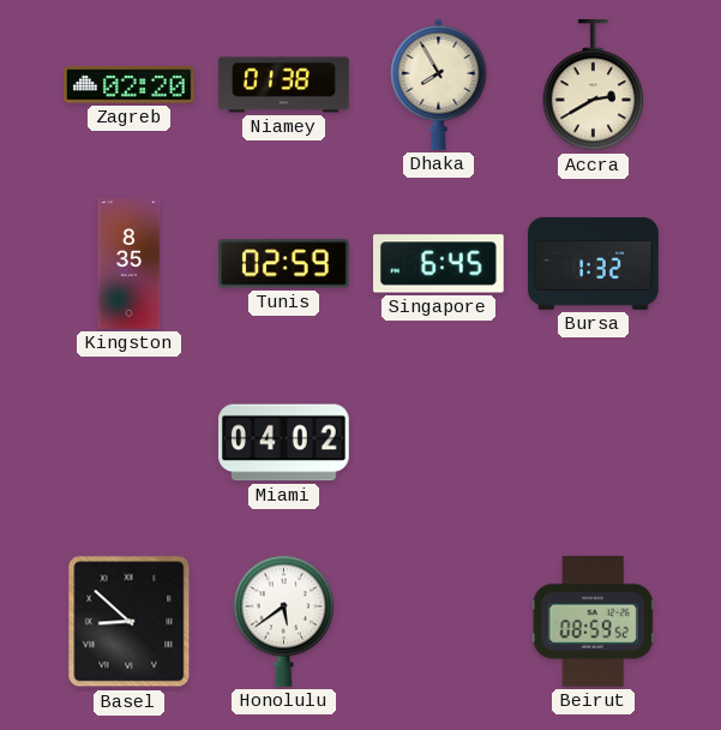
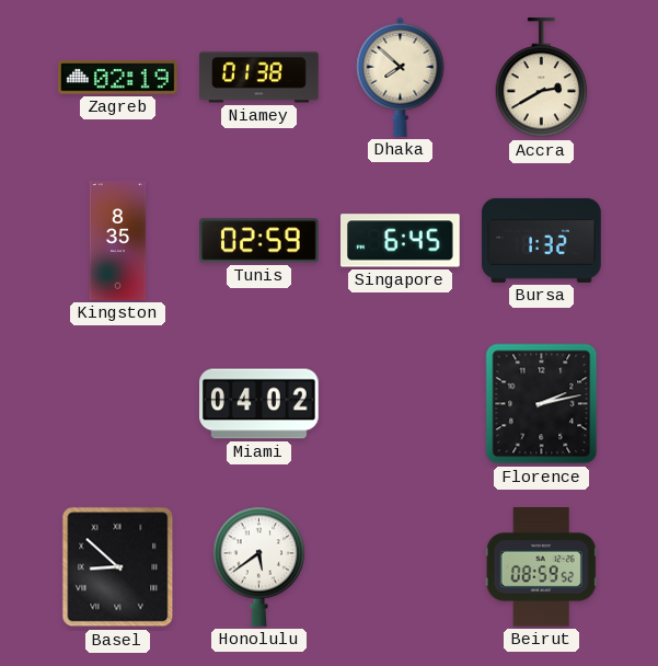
Zagreb: 02:20 -> 02:19 (118, 78)
Dhaka: 7:55 -> 7:52 (401, 77)
Florence: none -> 2:13 (542, 404)
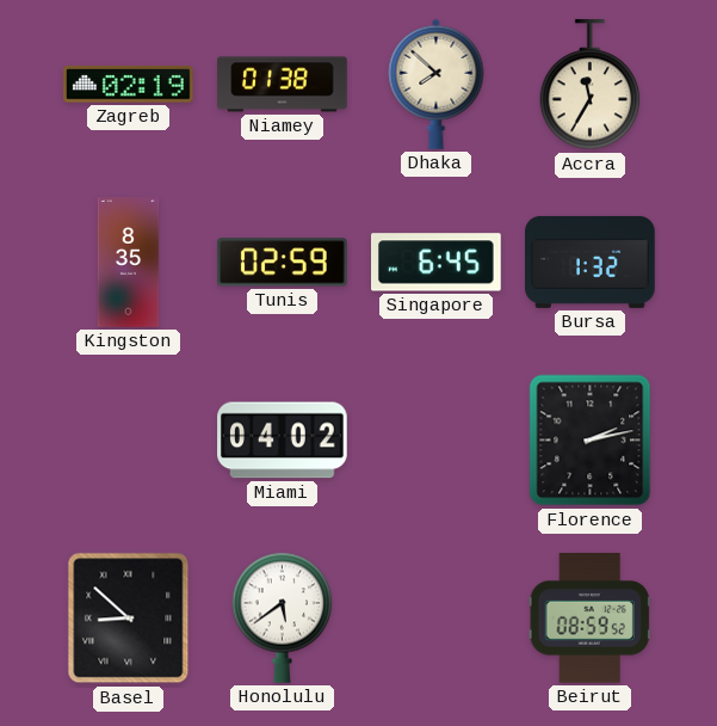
Accra: 2:40 -> 11:35 (591, 85)
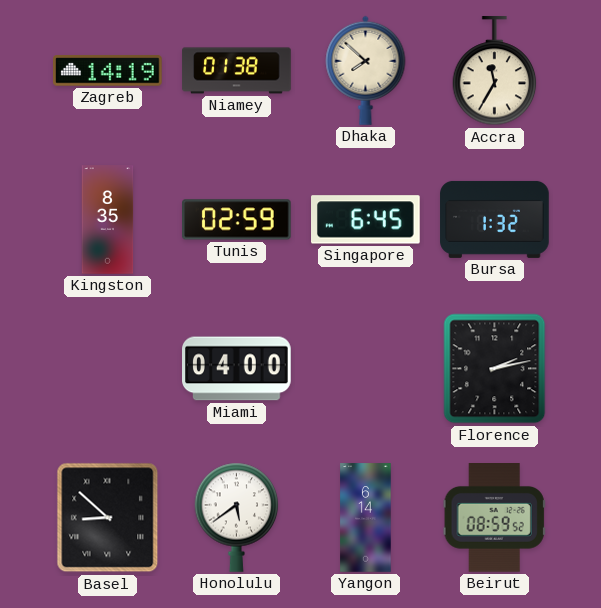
Zagreb: 02:19 -> 14:19 (108, 71)
Miami: 04:02 -> 04:00 (237, 369)
Yangon: none -> 6:14 (366, 518)
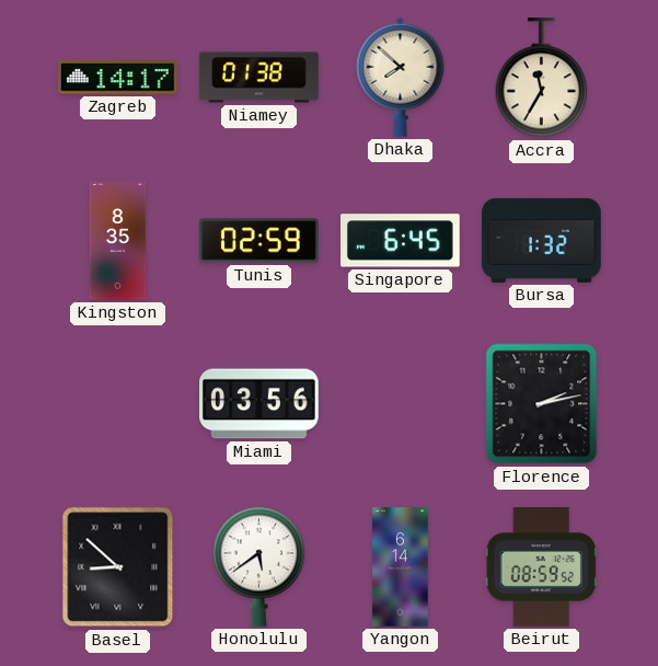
Zagreb: 14:19 -> 14:17 (118, 78)
Miami: 04:00 -> 03:56 (259, 404)
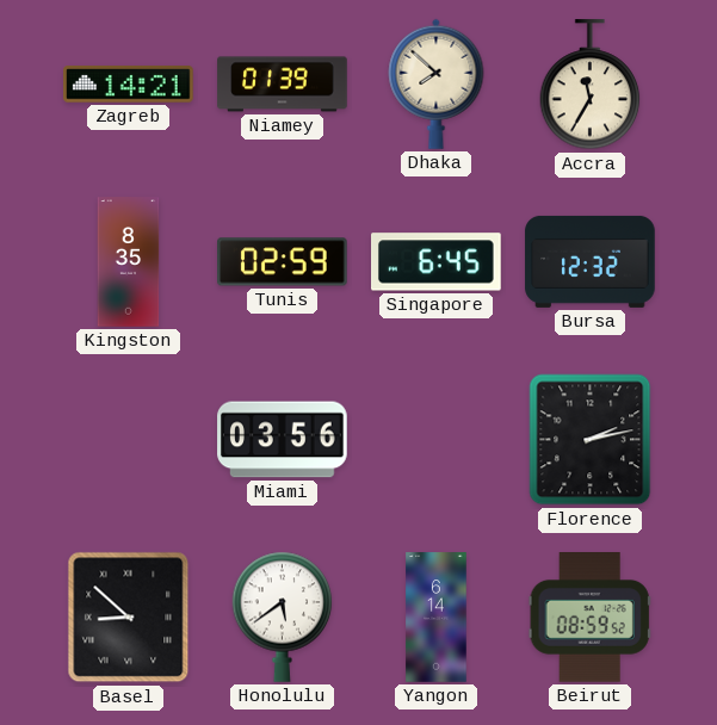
Zagreb: 14:17 -> 14:21 (129, 85)
Niamey: 01:38 -> 01:39 (283, 85)
Bursa: 1:32 -> 12:32 (591, 261)
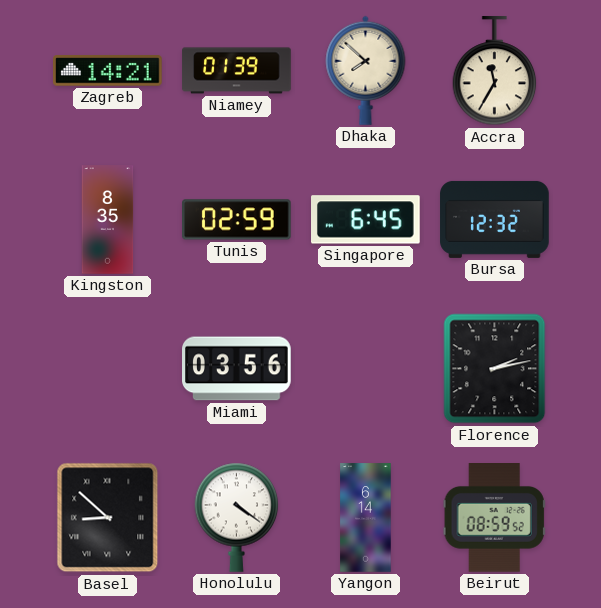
Honolulu: 5:39 -> 4:21 (237, 517)
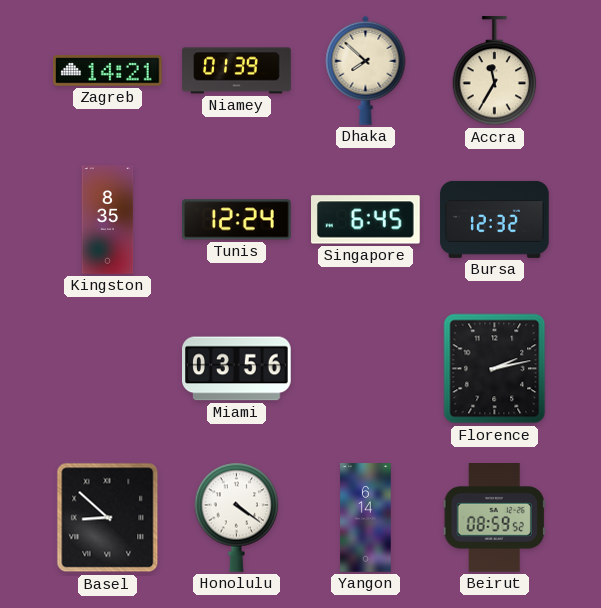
Tunis: 02:59 -> 12:24 (237, 220)
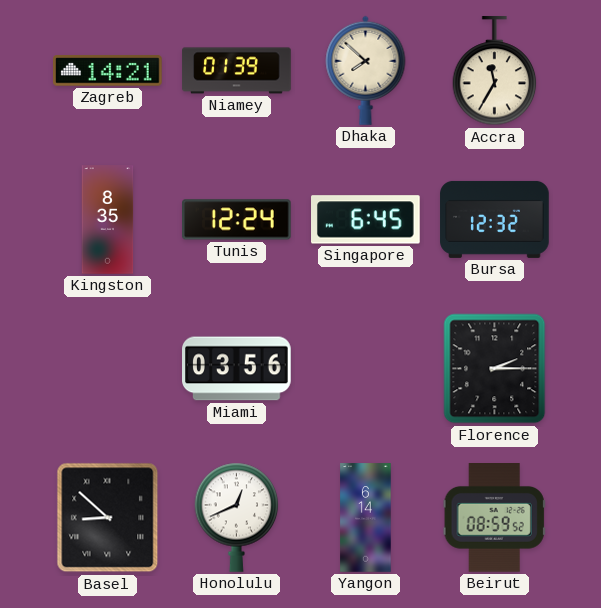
Florence: 2:13 -> 2:15 (495, 369)
Honolulu: 4:21 -> 12:41 (237, 517)
